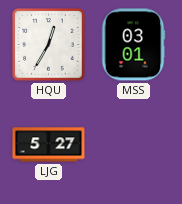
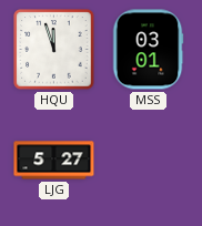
HQU: 12:35 -> 11:57 (54, 50)
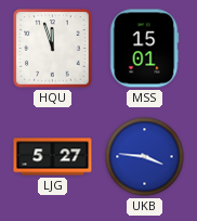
MSS: 03:01 -> 15:01 (144, 49)
UKB: none -> 3:46 (145, 157)
